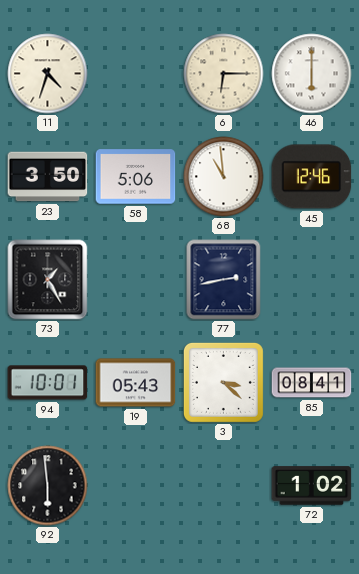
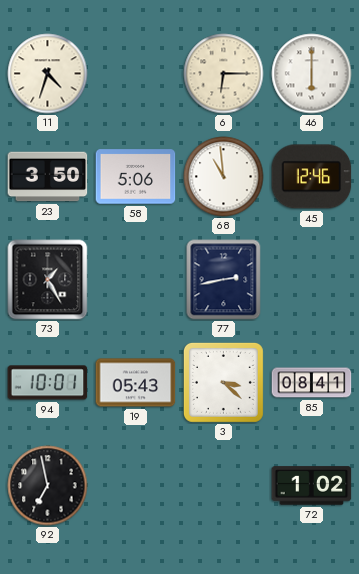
92: 5:59 -> 6:58 (48, 486)
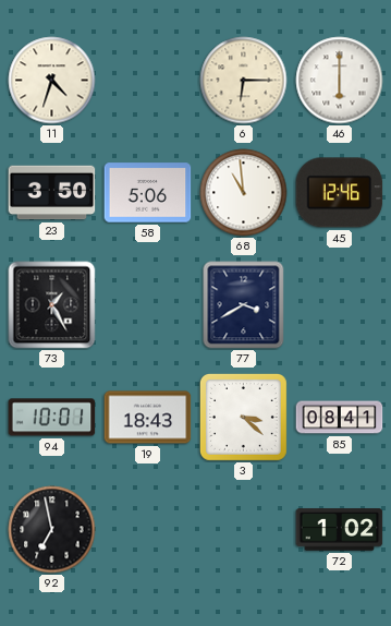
77: 2:43 -> 3:40 (244, 305)
19: 05:43 -> 18:43 (148, 418)
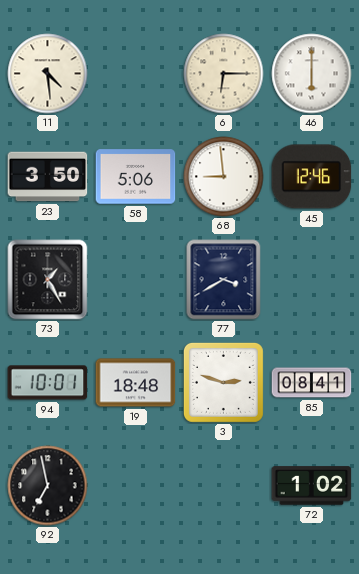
11: 4:33 -> 4:29 (48, 74)
68: 10:59 -> 8:59 (224, 177)
19: 18:43 -> 18:48 (136, 383)
3: 3:22 -> 2:48 (223, 382)
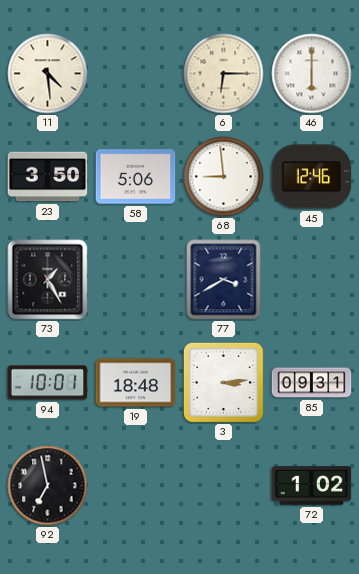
3: 2:48 -> 3:14 (223, 382)
85: 08:41 -> 09:31 (312, 383)
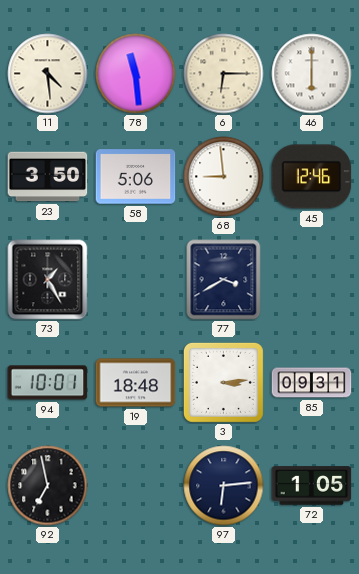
78: none -> 11:29 (136, 74)
97: none -> 6:14 (224, 486)
72: 1:02 -> 1:05 (312, 486)
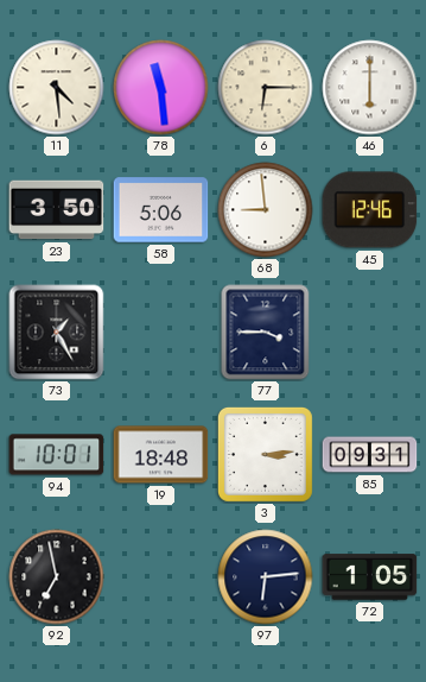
77: 3:40 -> 3:45 (266, 333)
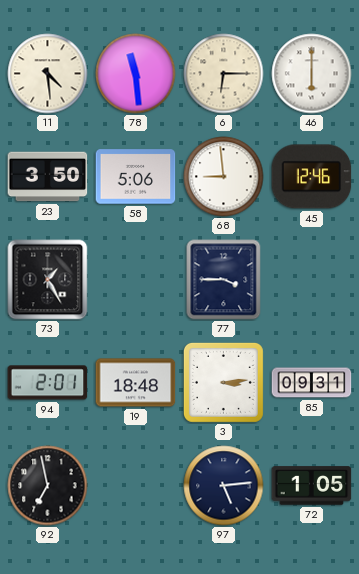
94: 10:01 -> 2:01 (48, 383)
97: 6:14 -> 5:14 (224, 486)
